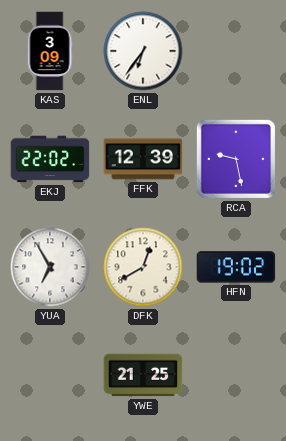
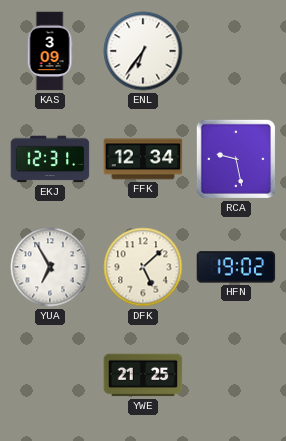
EKJ: 22:02 -> 12:31 (50, 159)
FFK: 12:39 -> 12:34 (143, 159)
DFK: 12:40 -> 5:08 (143, 267)
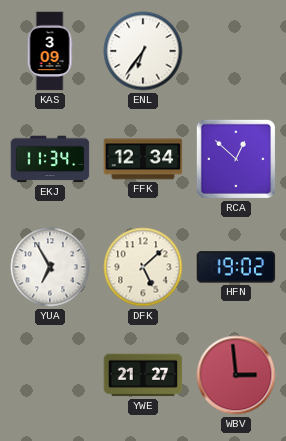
EKJ: 12:31 -> 11:34 (50, 159)
RCA: 9:28 -> 12:52 (236, 159)
YWE: 21:25 -> 21:27 (143, 375)
WBV: none -> 2:59 (236, 375)
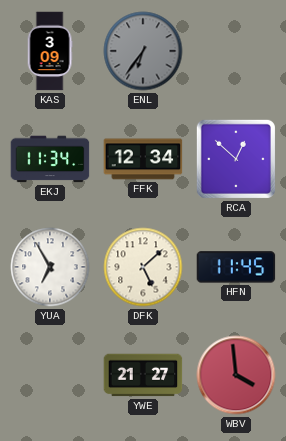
ENL dial: white -> grey (143, 51)
HFN: 19:02 -> 11:45 (236, 267)
WBV: 2:59 -> 3:59 (236, 375)
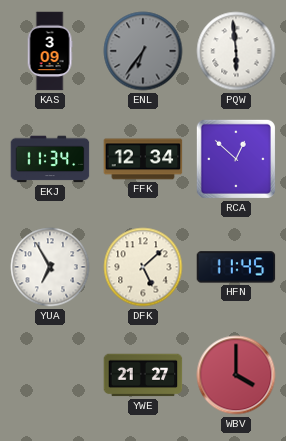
PQW: none -> 5:59 (236, 51)
WBV: 3:59 -> 4:00 (236, 375)
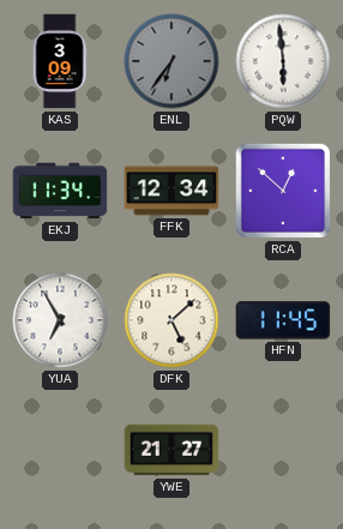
WBV: 4:00 -> none (236, 375)
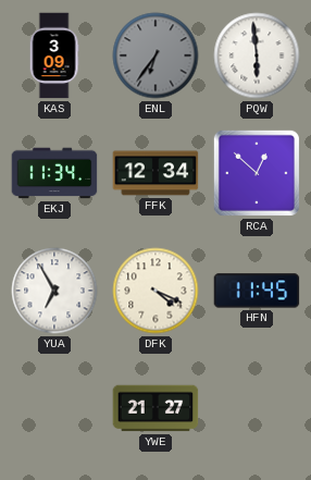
DFK: 5:08 -> 4:19 (155, 291)
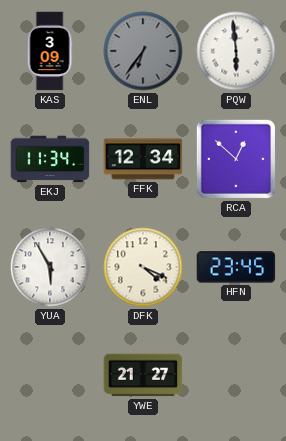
YUA: 6:55 -> 5:55 (50, 267)
HFN: 11:45 -> 23:45 (236, 267)
